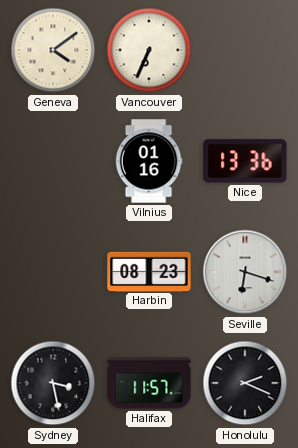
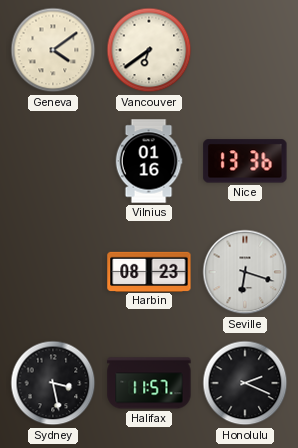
Vancouver: 6:34 -> 6:39 (149, 50)
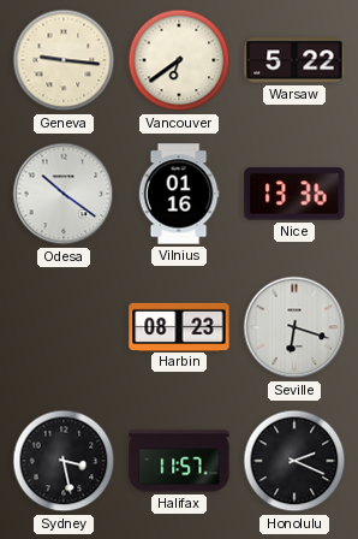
Geneva: 4:09 -> 9:16 (64, 60)
Warsaw: none -> 5:22 (294, 60)
Odesa: none -> 10:21 (64, 194)
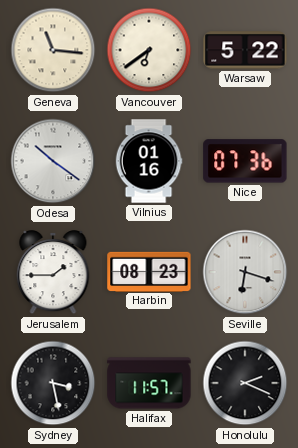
Geneva: 9:16 -> 11:16 (53, 50)
Nice: 13:36 -> 07:36 (245, 161)
Jerusalem: none -> 1:45 (53, 273)
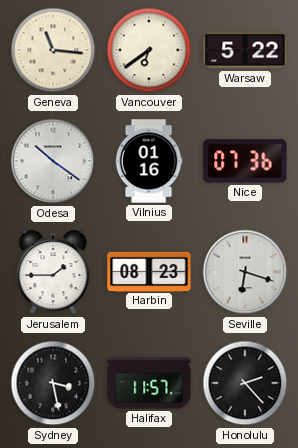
Honolulu: 2:19 -> 2:23 (245, 383)
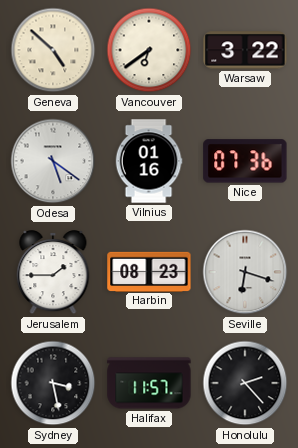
Geneva: 11:16 -> 4:52 (53, 50)
Warsaw: 5:22 -> 3:22 (245, 50)
Odesa: 10:21 -> 5:21 (53, 161)
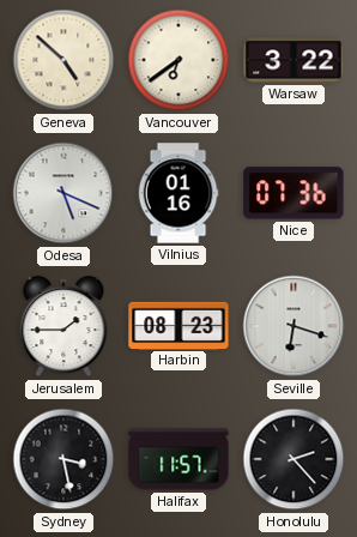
Odesa: 5:21 -> 5:19 (63, 193)
